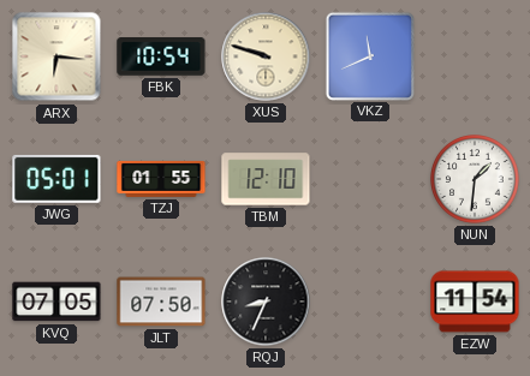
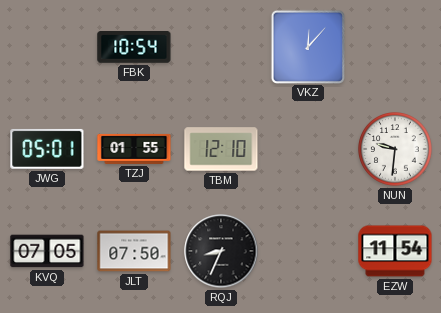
ARX: 6:16 -> none (56, 56)
XUS: 9:48 -> none (266, 56)
VKZ: 11:41 -> 12:07 (307, 46)
NUN: 1:31 -> 9:31 (396, 150)
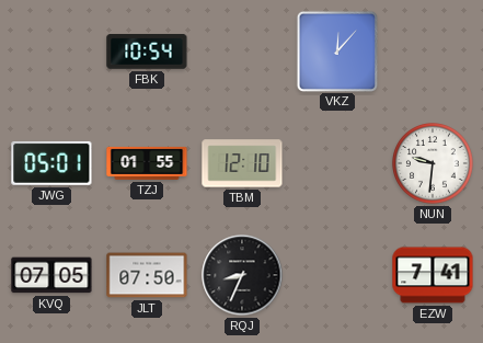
EZW: 11:54 -> 7:41 (433, 275)
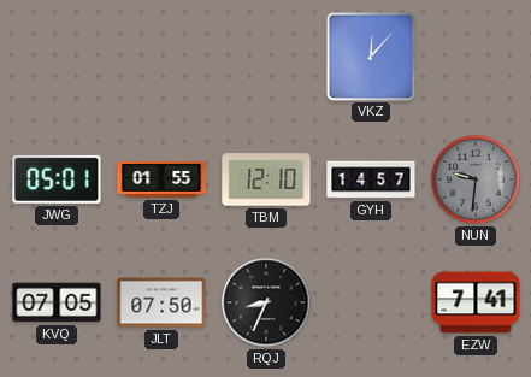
FBK: 10:54 -> none (147, 53)
GYH: none -> 14:57 (371, 179)
NUN dial: white -> grey (477, 181)
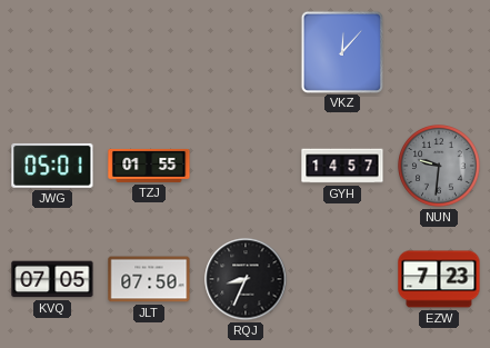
TBM: 12:10 -> none (266, 179)
EZW: 7:41 -> 7:23 (439, 279)
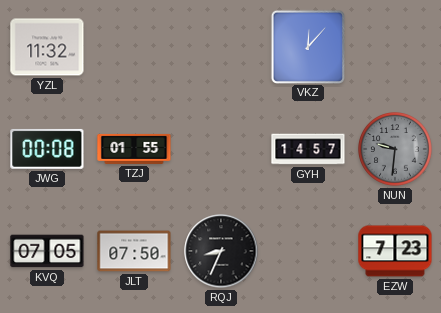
YZL: none -> 11:32 (47, 47)
JWG: 05:01 -> 00:08 (47, 149)
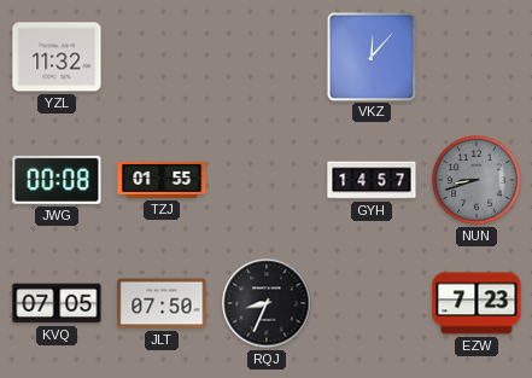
NUN: 9:31 -> 8:42 (478, 181)
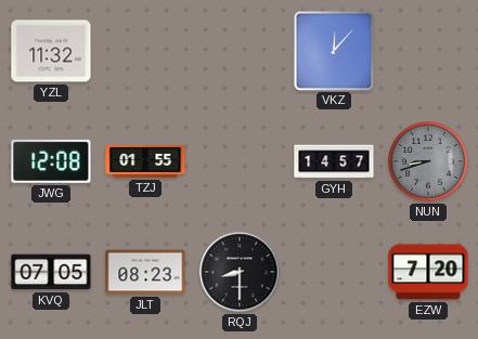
JWG: 00:08 -> 12:08 (51, 161)
JLT: 07:50 -> 08:23 (145, 272)
RQJ: 8:34 -> 8:30 (240, 272)
EZW: 7:23 -> 7:20 (428, 272)
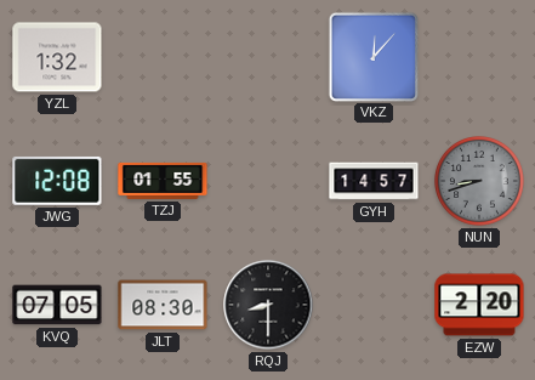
YZL: 11:32 -> 1:32 (57, 57)
JLT: 08:23 -> 08:30 (163, 305)
EZW: 7:20 -> 2:20 (479, 305)
